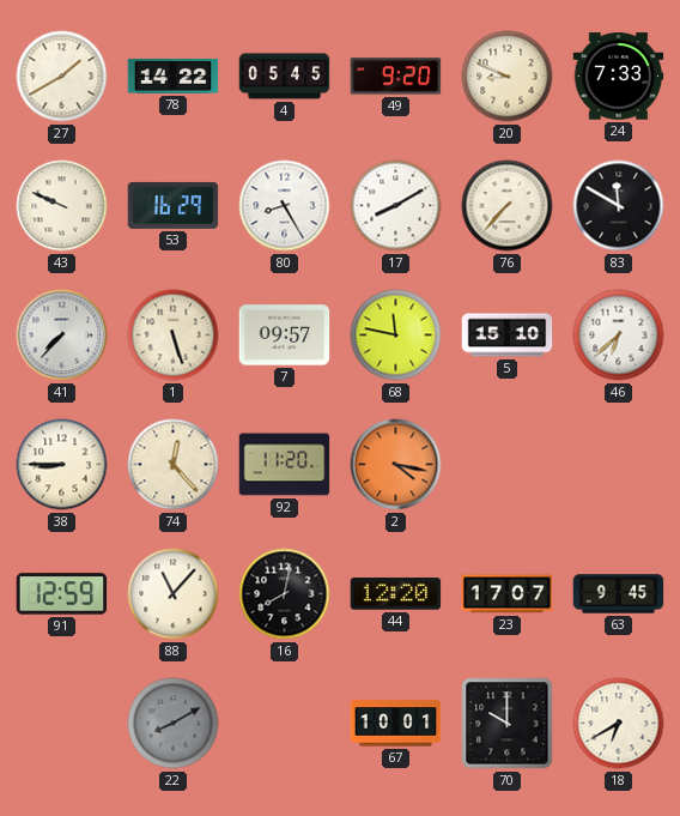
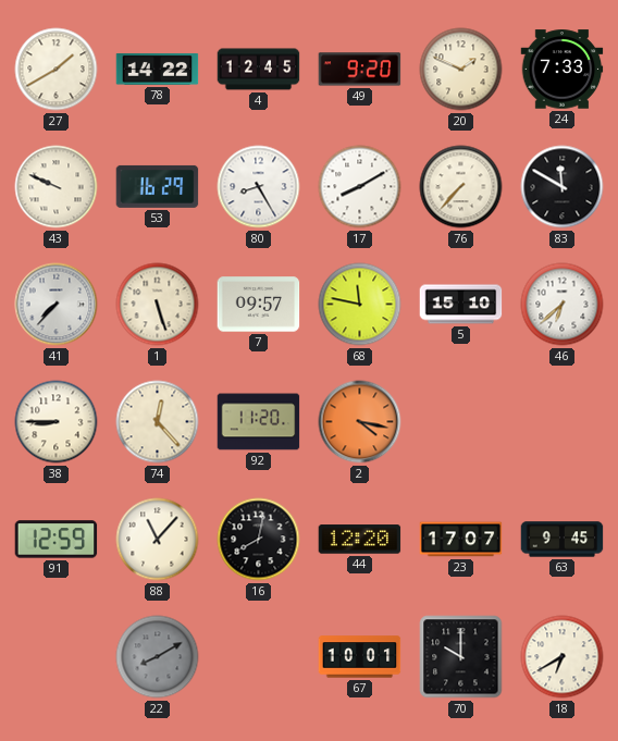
4: 05:45 -> 12:45 (259, 70)
20: 8:49 -> 1:49 (461, 70)
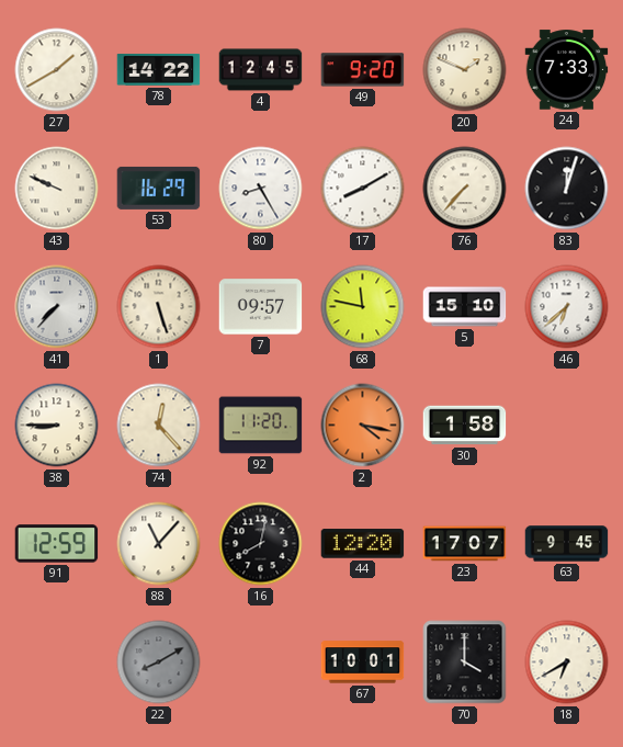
83: 11:50 -> 12:03 (567, 189)
30: none -> 1:58 (465, 426)
70: 10:00 -> 4:00 (465, 663)
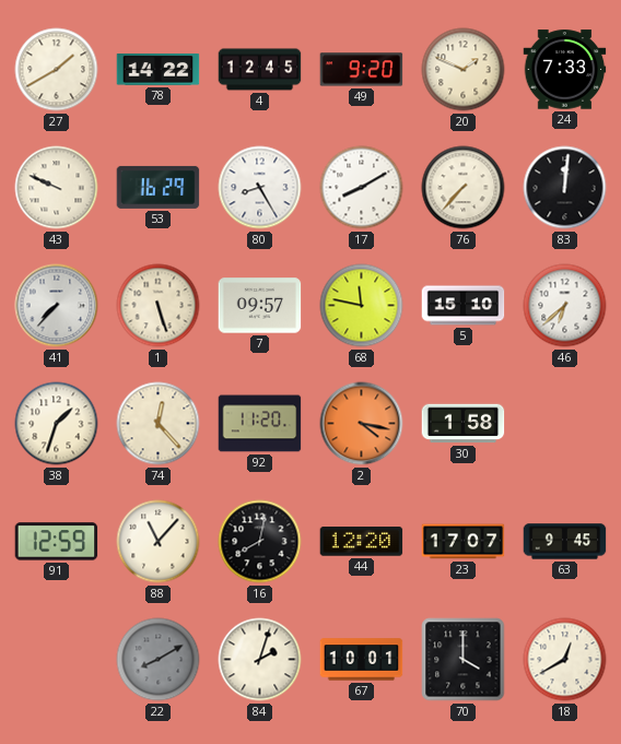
83: 12:03 -> 12:01 (565, 188)
38: 8:45 -> 1:33 (57, 424)
84: none -> 2:03 (260, 660)
18: 6:40 -> 12:40 (565, 660)
